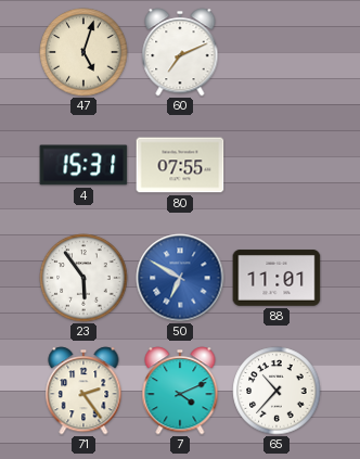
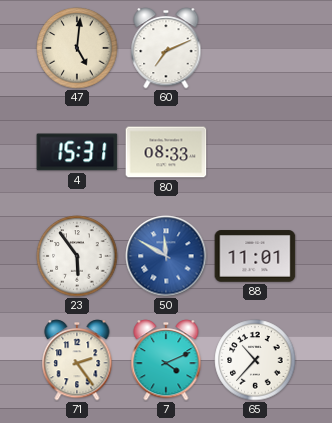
47: 5:03 -> 5:01 (77, 48)
80: 07:55 -> 08:33 (166, 152)
50: 6:50 -> 11:50 (166, 256)
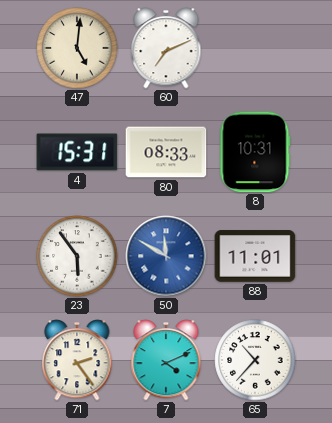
8: none -> 10:31 (255, 152)
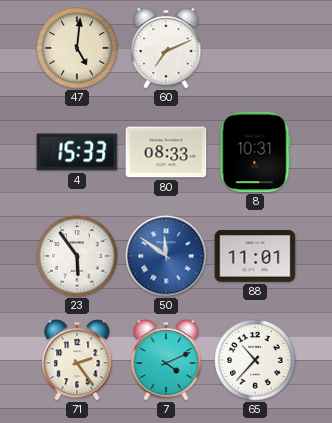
4: 15:31 -> 15:33 (77, 152)
50: 11:50 -> 11:51 (166, 256)
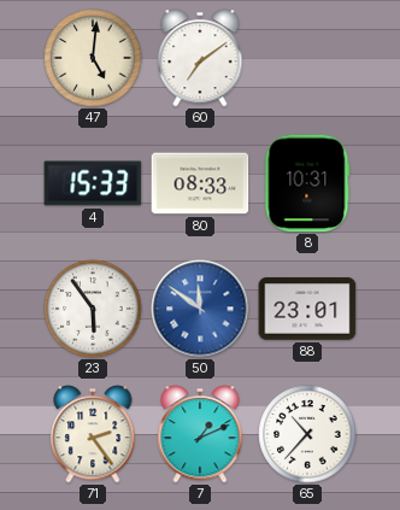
60: 7:11 -> 7:09 (200, 58)
88: 11:01 -> 23:01 (307, 309)
7: 4:11 -> 1:11 (200, 434)
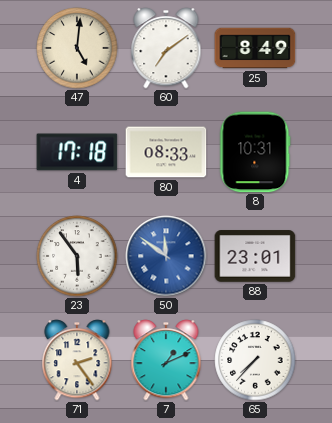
25: none -> 8:49 (255, 48)
4: 15:33 -> 17:18 (77, 152)
65: 10:37 -> 7:37 (255, 360)
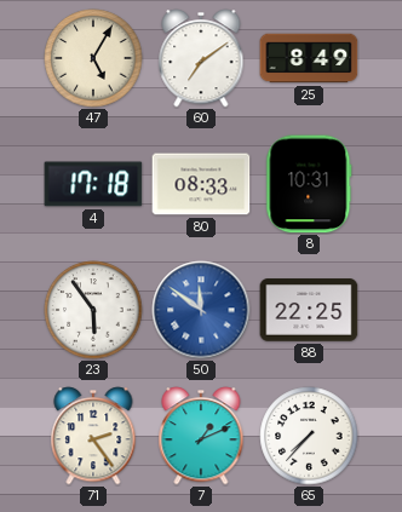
47: 5:01 -> 5:05 (93, 58)
88: 23:01 -> 22:25 (309, 310)
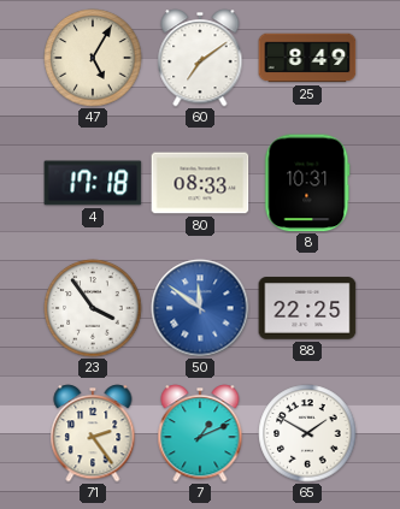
23: 5:54 -> 3:54 (93, 308)
65: 7:37 -> 1:50 (307, 433)
